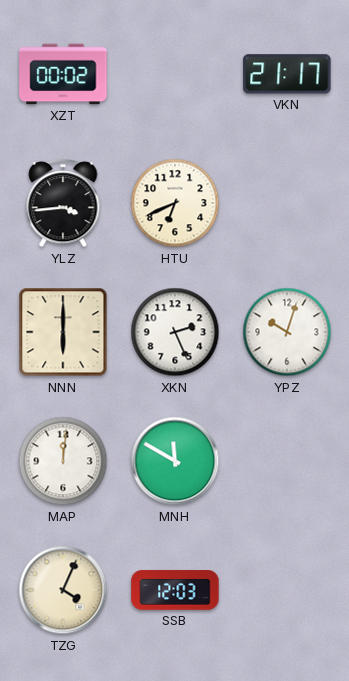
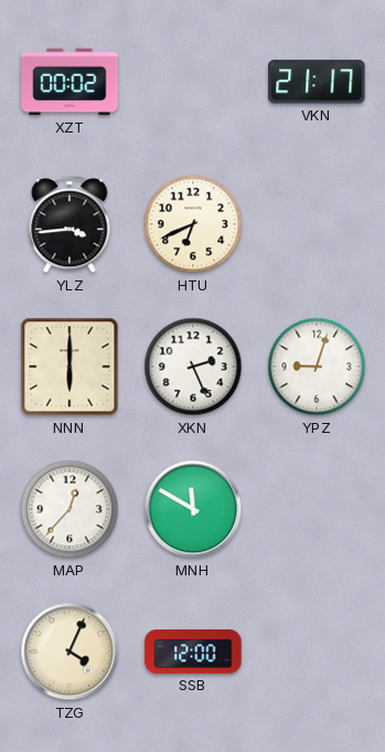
YPZ: 10:03 -> 9:03 (317, 367)
MAP: 12:01 -> 12:37 (69, 509)
SSB: 12:03 -> 12:00 (193, 652)
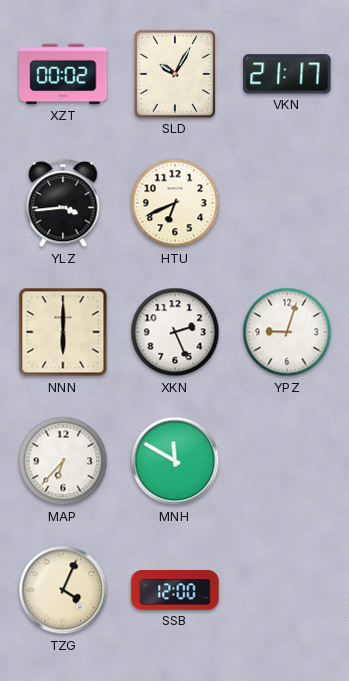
SLD: none -> 10:05 (175, 74)
MAP: 12:37 -> 6:37 (63, 461)
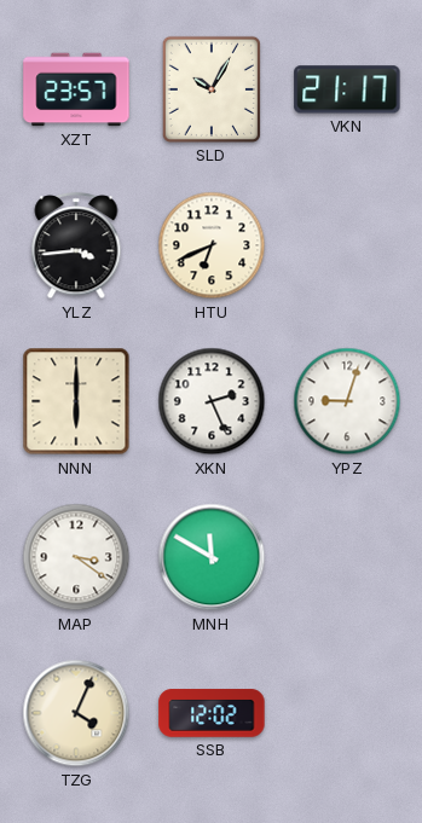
XZT: 00:02 -> 23:57 (76, 89)
MAP: 6:37 -> 3:21 (76, 557)
SSB: 12:00 -> 12:02 (212, 713)
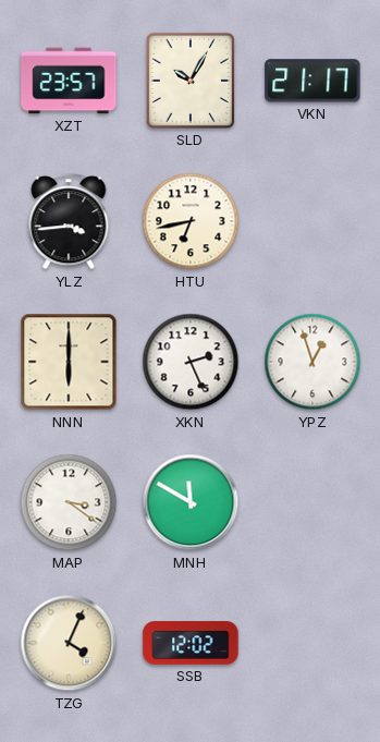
HTU: 6:41 -> 6:43 (191, 221)
YPZ: 9:03 -> 12:57 (312, 362)
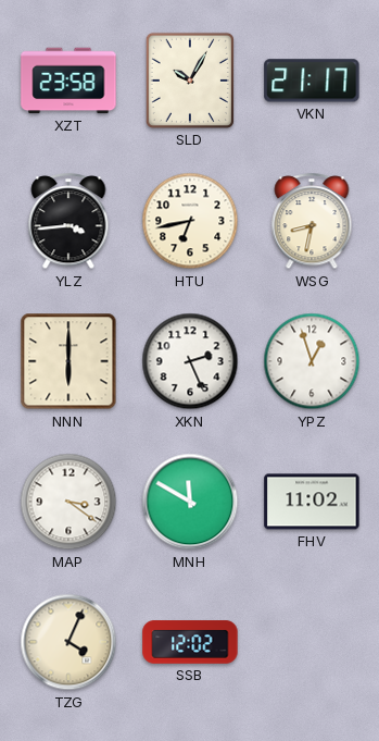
XZT: 23:57 -> 23:58 (68, 81)
WSG: none -> 8:32 (312, 222)
FHV: none -> 11:02 (312, 502)
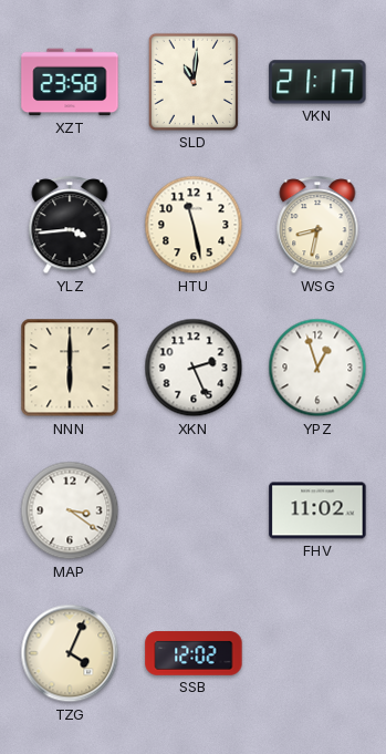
SLD: 10:05 -> 11:01 (194, 82)
HTU: 6:43 -> 11:28 (194, 225)
MNH: 11:50 -> none (190, 502)
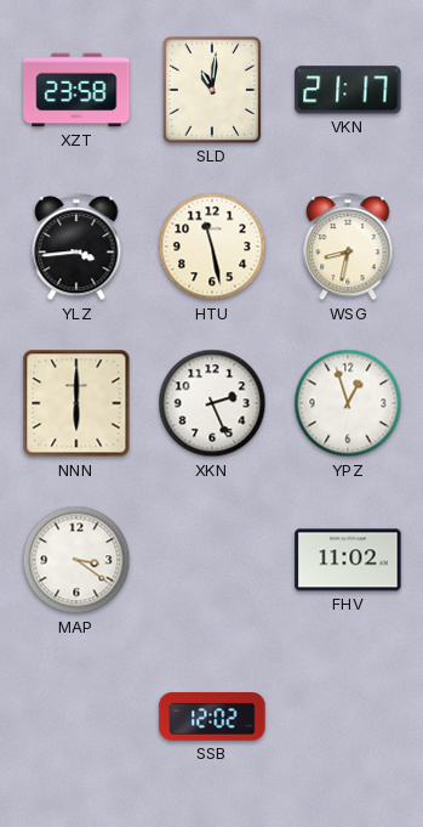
TZG: 4:04 -> none (70, 653)
